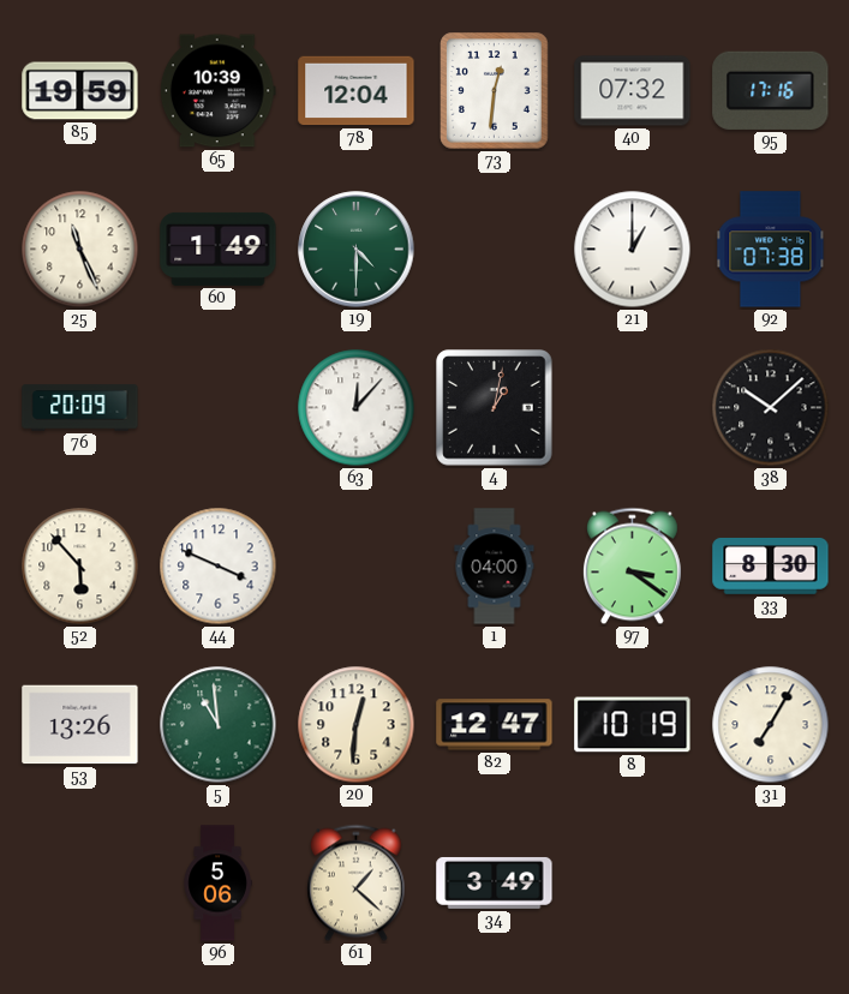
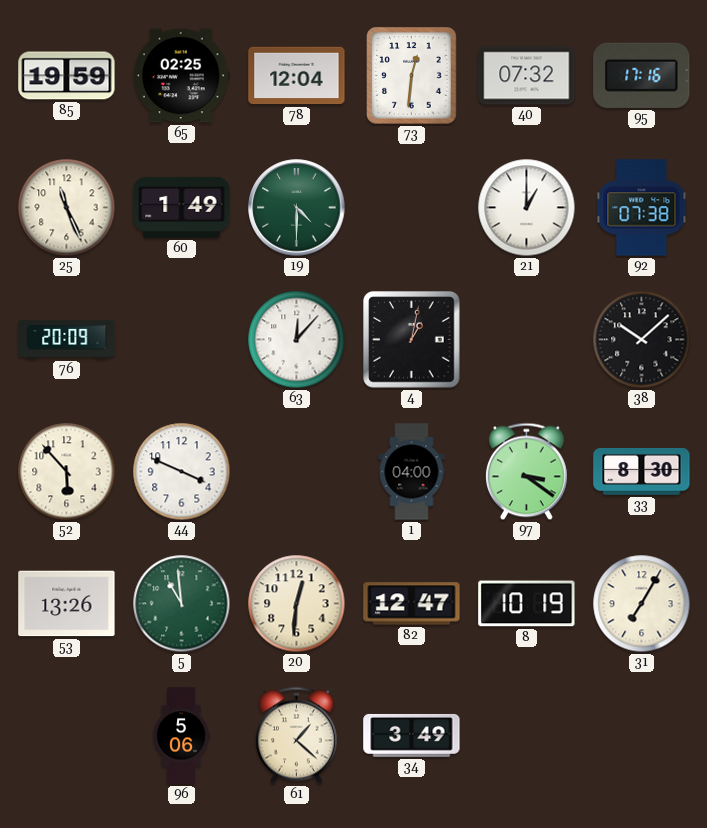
65: 10:39 -> 02:25 (181, 76)
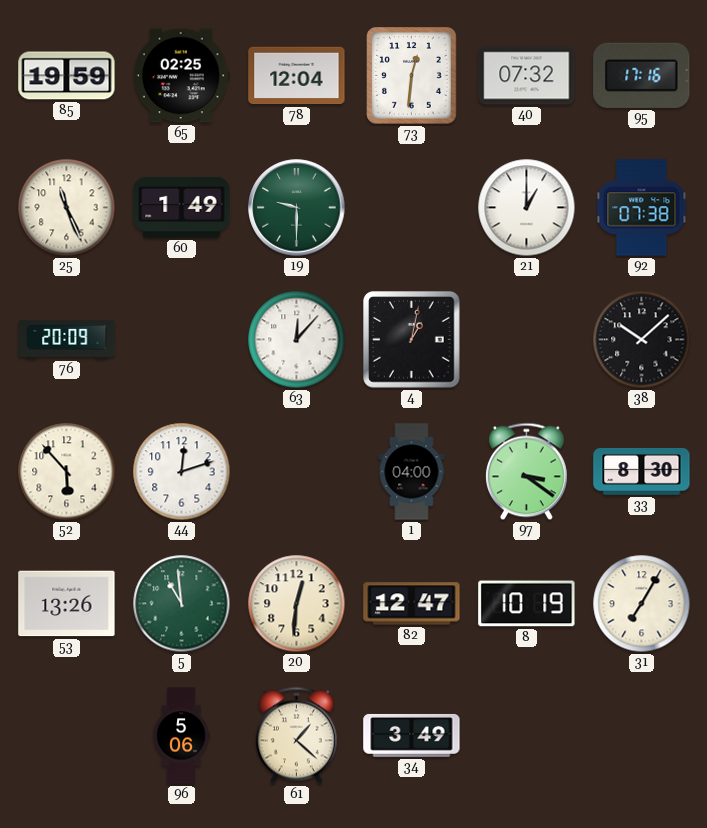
19: 4:30 -> 9:30 (297, 208)
44: 3:49 -> 12:12 (182, 472)
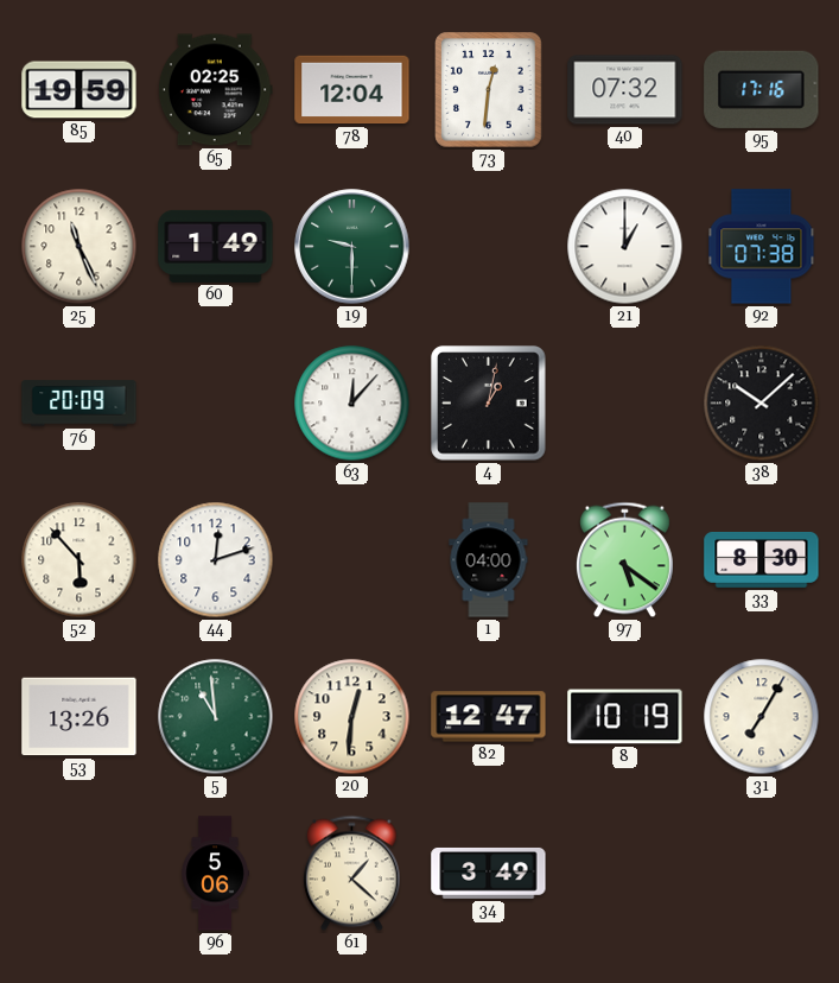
97: 3:21 -> 5:21 (624, 560)
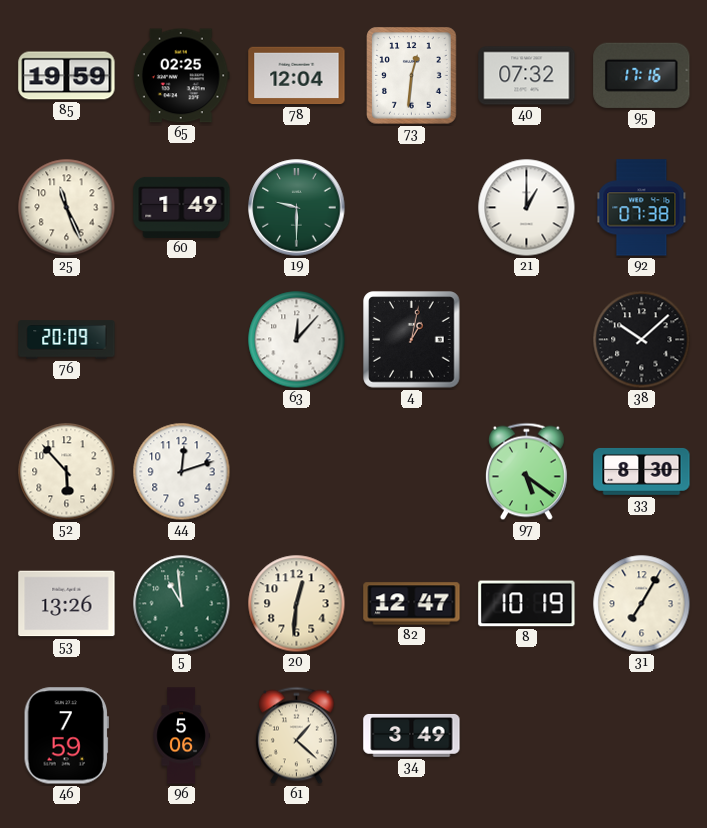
1: 04:00 -> none (489, 560)
46: none -> 7:59 (66, 736)
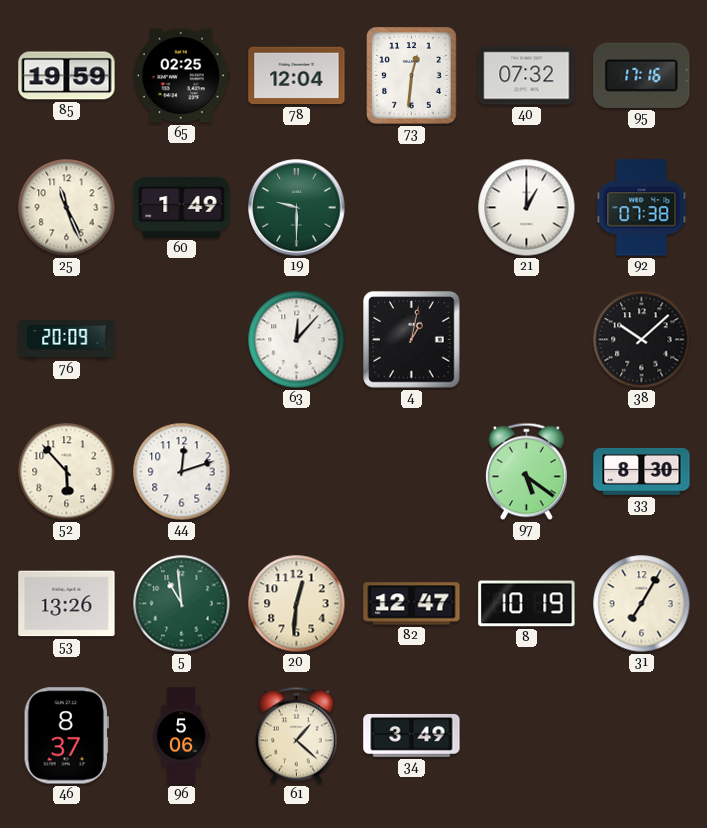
46: 7:59 -> 8:37 (66, 736)
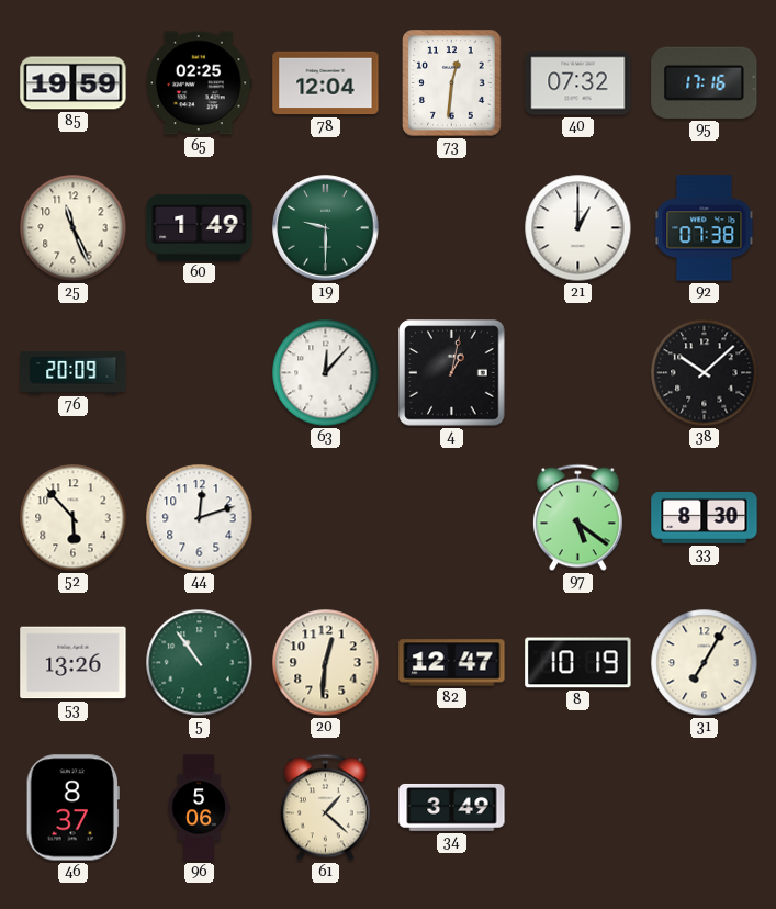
5: 10:59 -> 10:54 (200, 663)
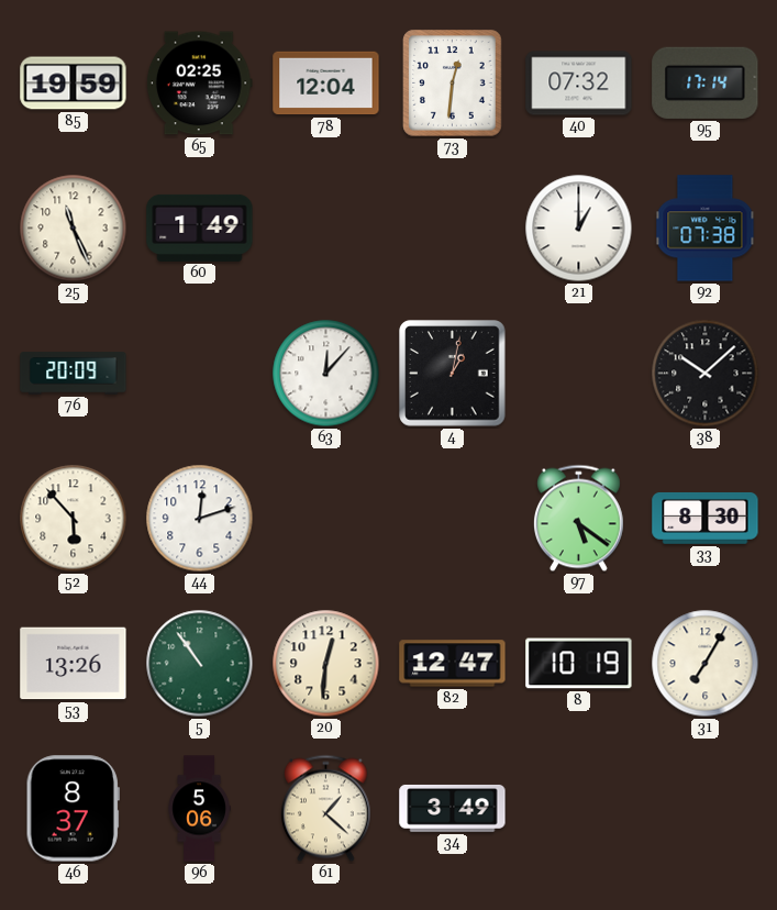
95: 17:16 -> 17:14 (706, 82)
19: 9:30 -> none (326, 228)
